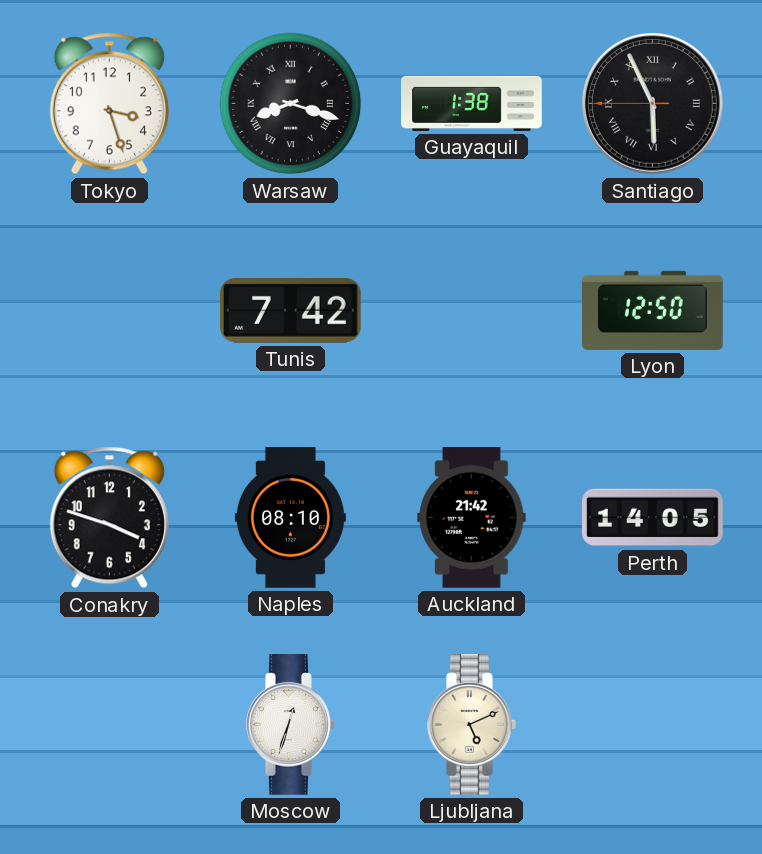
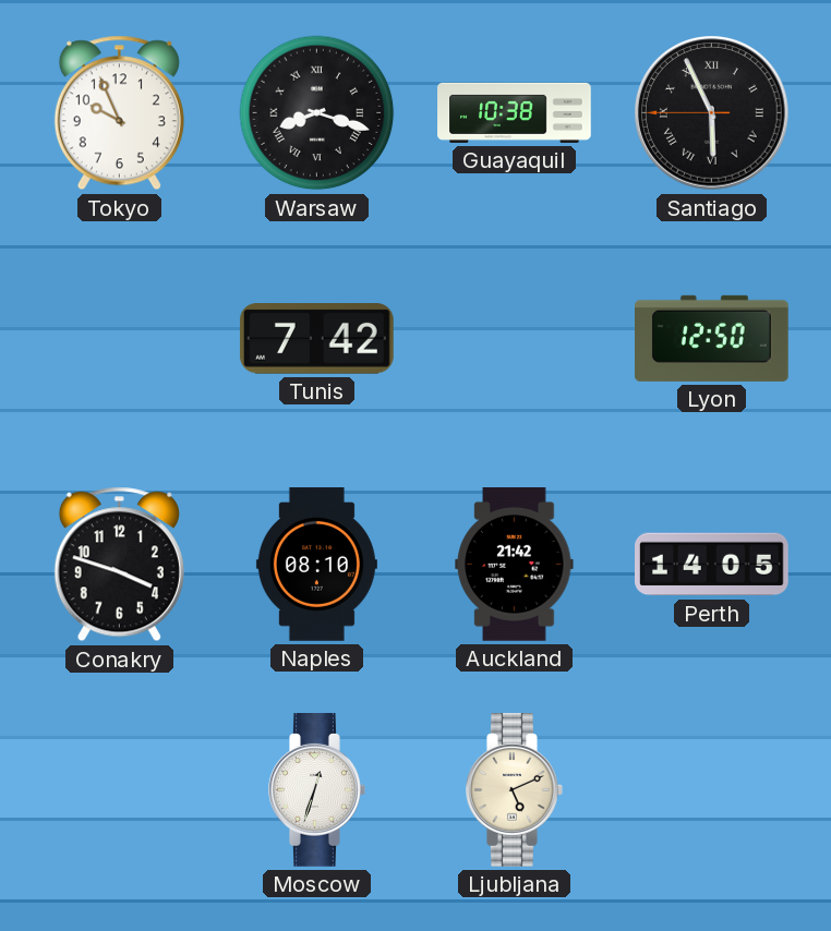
Tokyo: 3:27 -> 9:56 (119, 113)
Guayaquil: 1:38 -> 10:38 (515, 112)
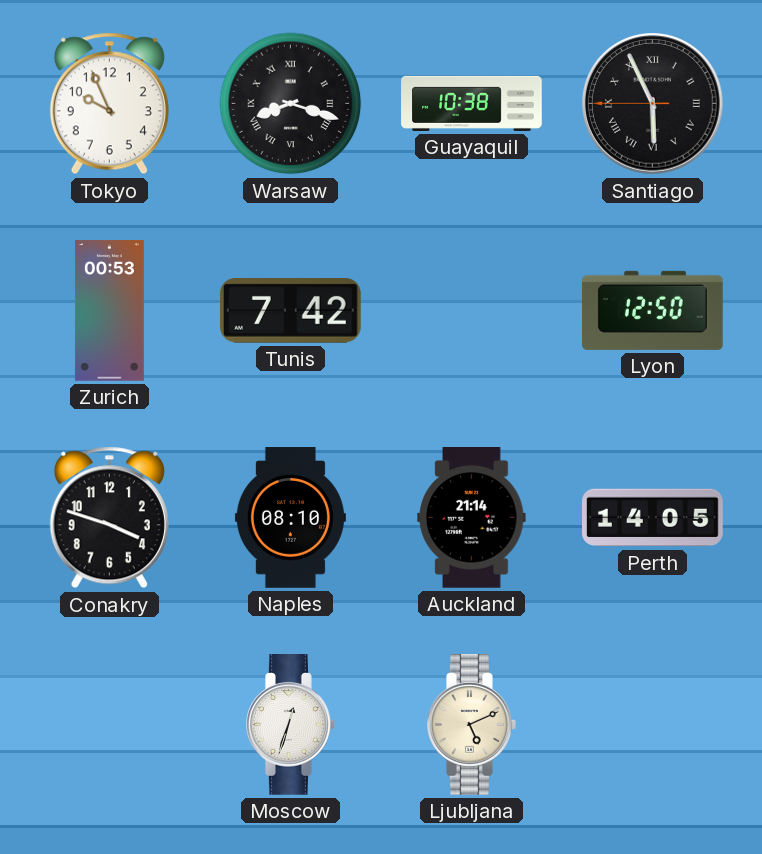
Zurich: none -> 00:53 (109, 311)
Auckland: 21:42 -> 21:14 (472, 518)
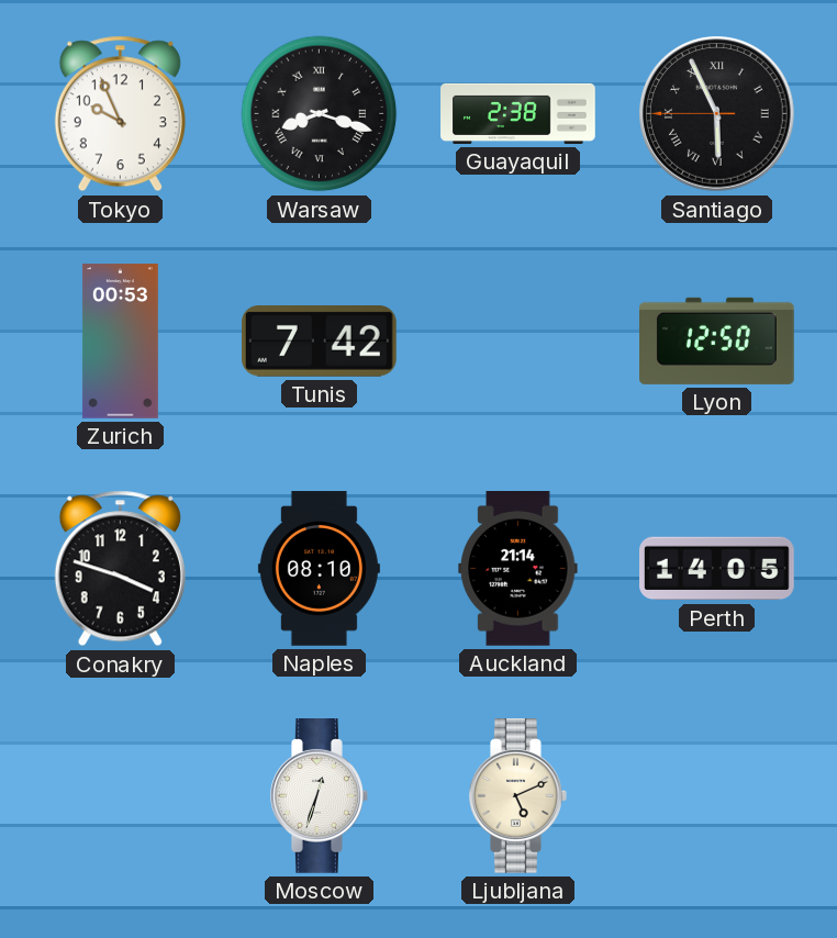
Guayaquil: 10:38 -> 2:38 (518, 113)
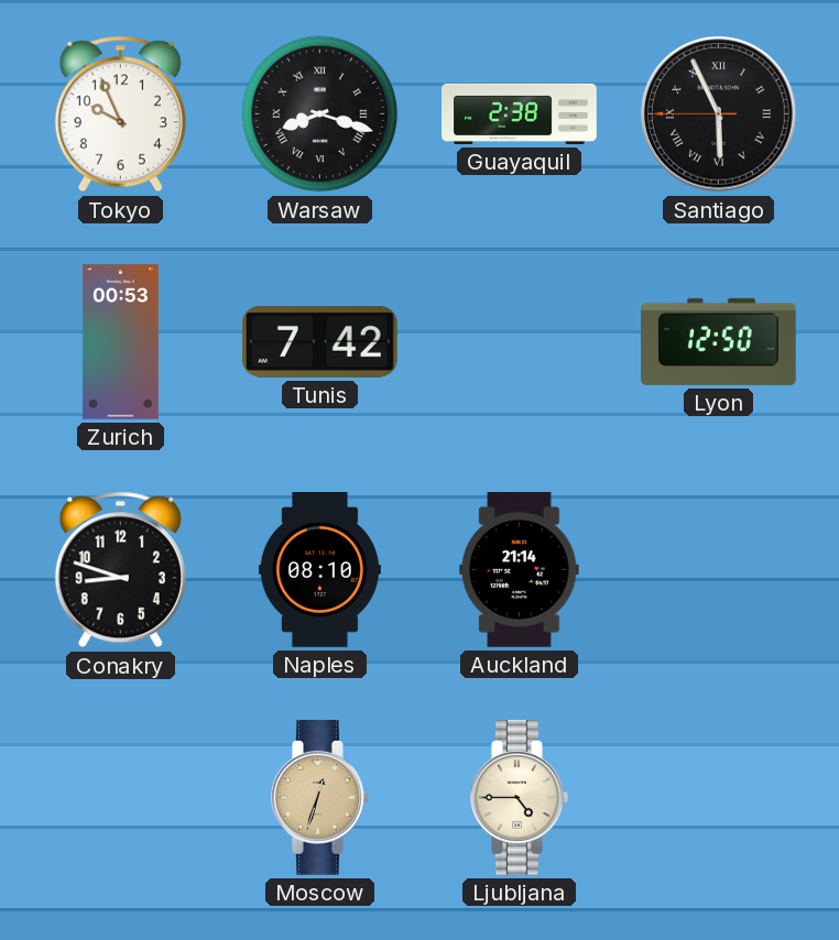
Conakry: 3:48 -> 8:48 (120, 570)
Perth: 14:05 -> none (717, 569)
Moscow dial: white -> champagne (320, 798)
Ljubljana: 5:11 -> 4:45 (520, 798)
